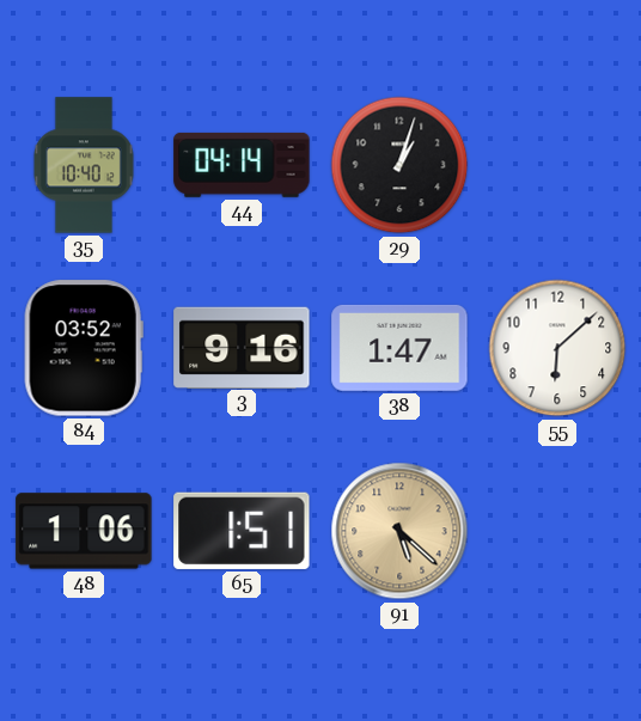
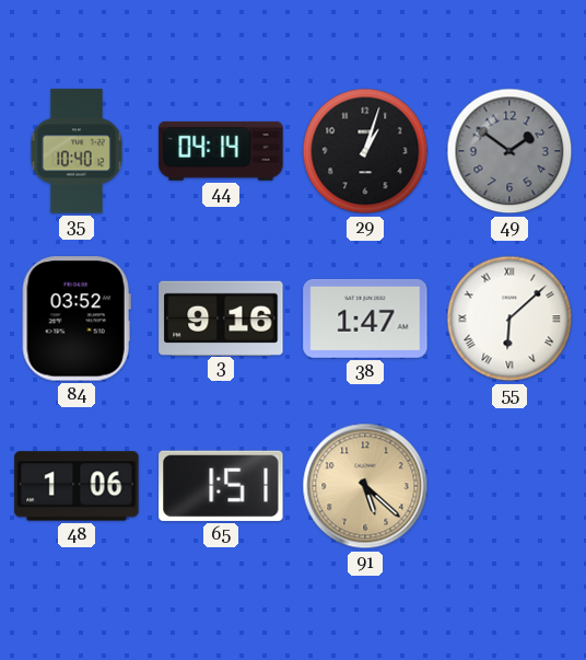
49: none -> 1:51 (509, 151)
55 numerals: Arabic -> Roman (509, 319)
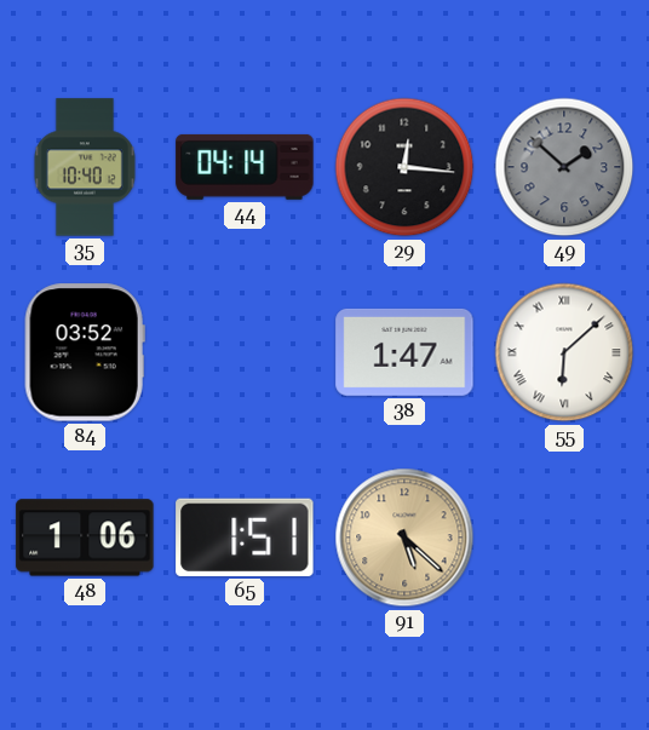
29: 1:03 -> 12:16 (404, 167)
49: 1:51 -> 1:52 (564, 167)
3: 9:16 -> none (221, 317)
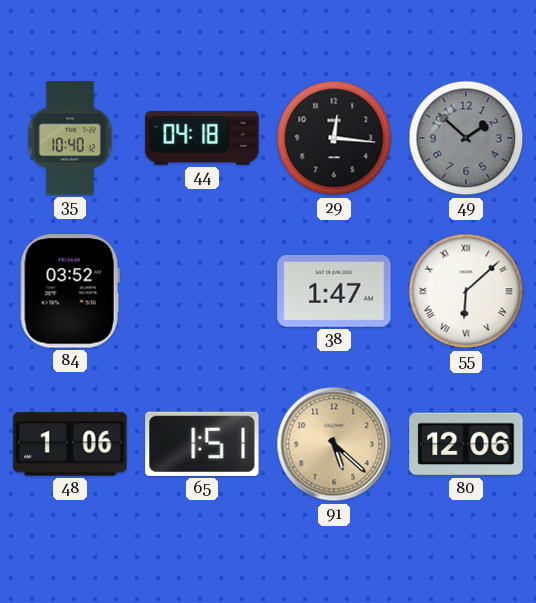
44: 04:14 -> 04:18 (202, 138)
80: none -> 12:06 (466, 444)
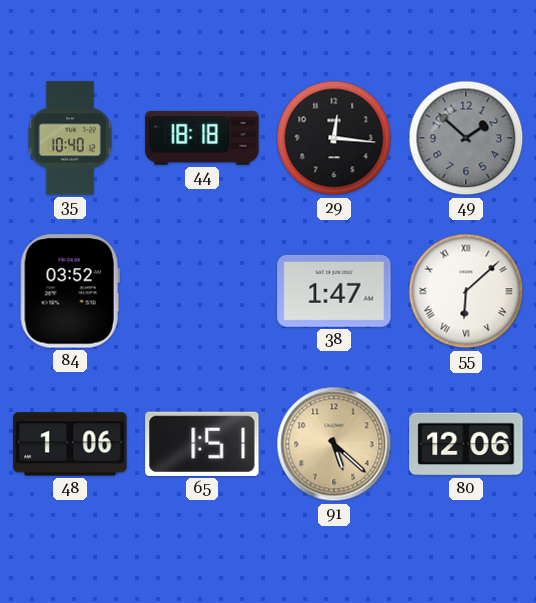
44: 04:18 -> 18:18 (202, 138)
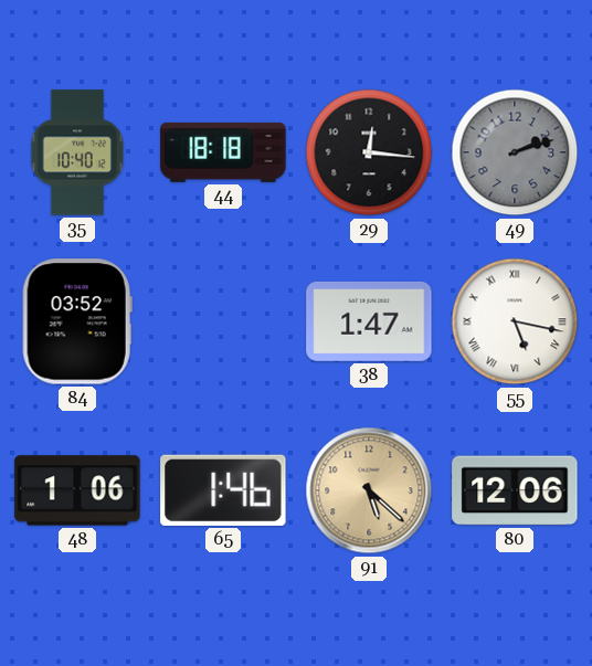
49: 1:52 -> 2:12 (515, 152)
55: 6:08 -> 5:17 (515, 321)
65: 1:51 -> 1:46 (223, 490)
